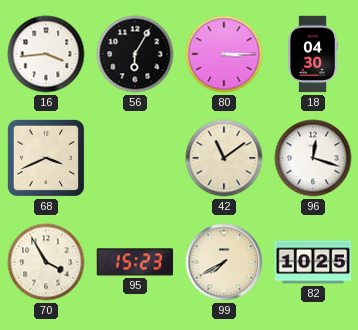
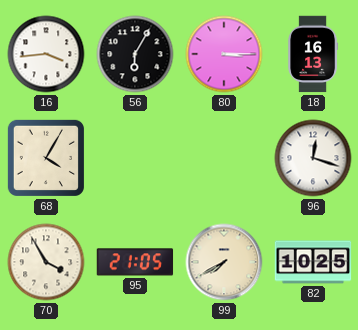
18: 04:30 -> 16:13 (313, 54)
68: 3:41 -> 4:05 (46, 158)
42: 11:09 -> none (224, 158)
95: 15:23 -> 21:05 (135, 262)
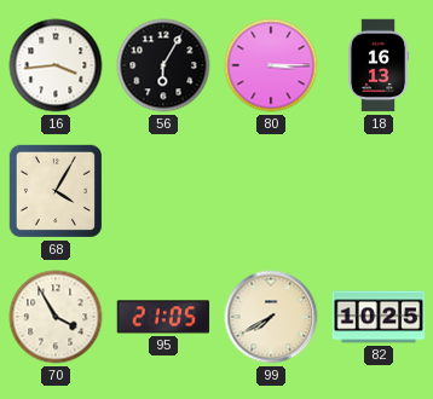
96: 12:18 -> none (313, 158)
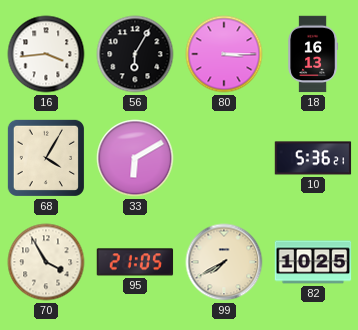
33: none -> 6:10 (135, 158)
10: none -> 5:36 (313, 158)
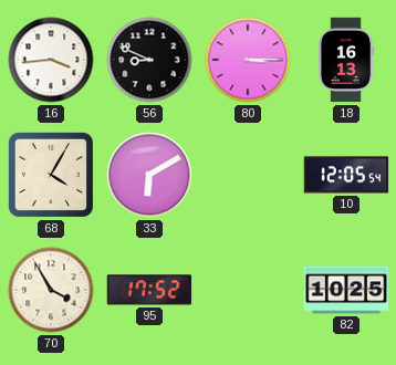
56: 6:05 -> 8:49 (149, 60)
10: 5:36 -> 12:05 (346, 175)
95: 21:05 -> 17:52 (149, 290)
99: 7:40 -> none (224, 262)
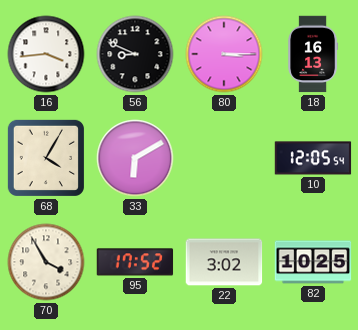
22: none -> 3:02 (224, 262)
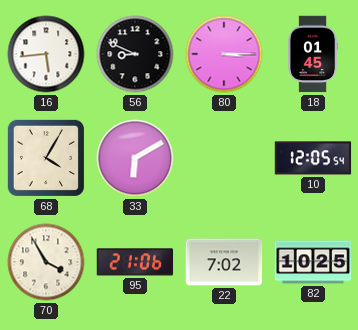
16: 3:44 -> 5:44 (46, 54)
18: 16:13 -> 01:45 (313, 54)
95: 17:52 -> 21:06 (135, 262)
22: 3:02 -> 7:02 (224, 262)
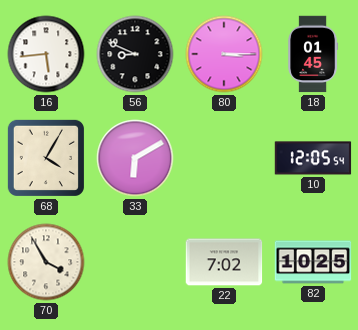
95: 21:06 -> none (135, 262)
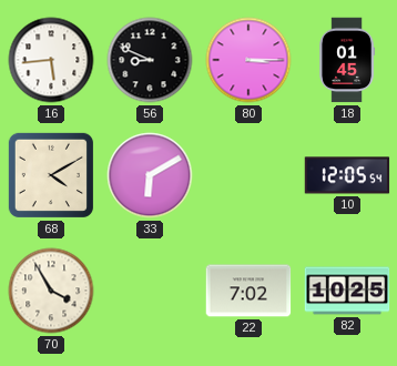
68: 4:05 -> 4:10 (51, 175)
